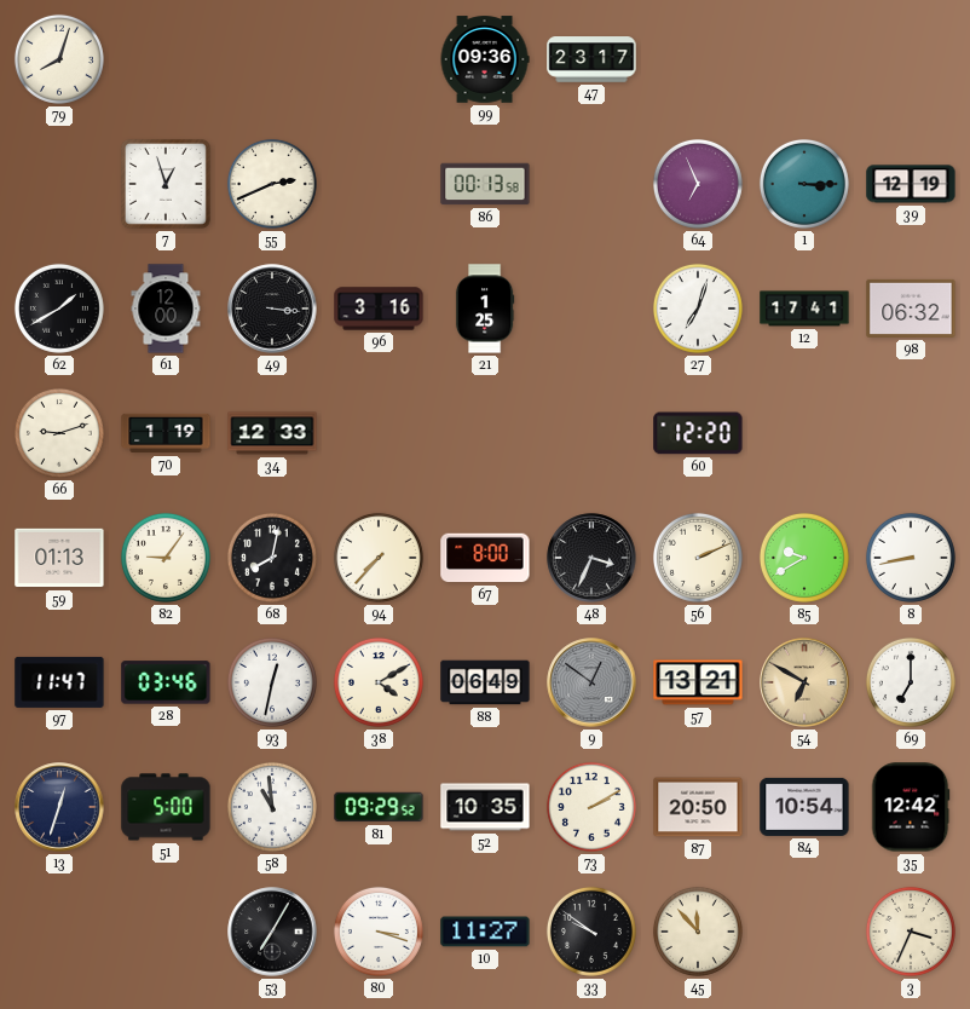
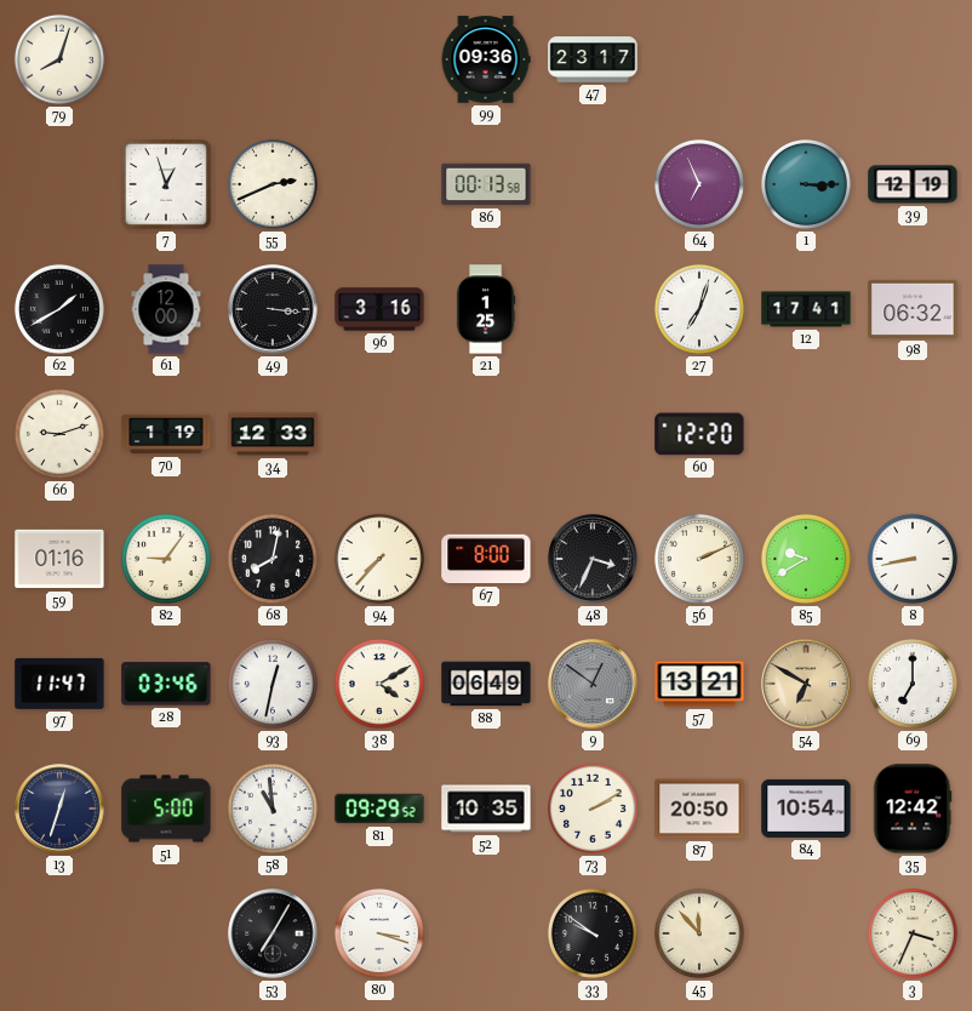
59: 01:13 -> 01:16 (59, 559)
10: 11:27 -> none (485, 932)
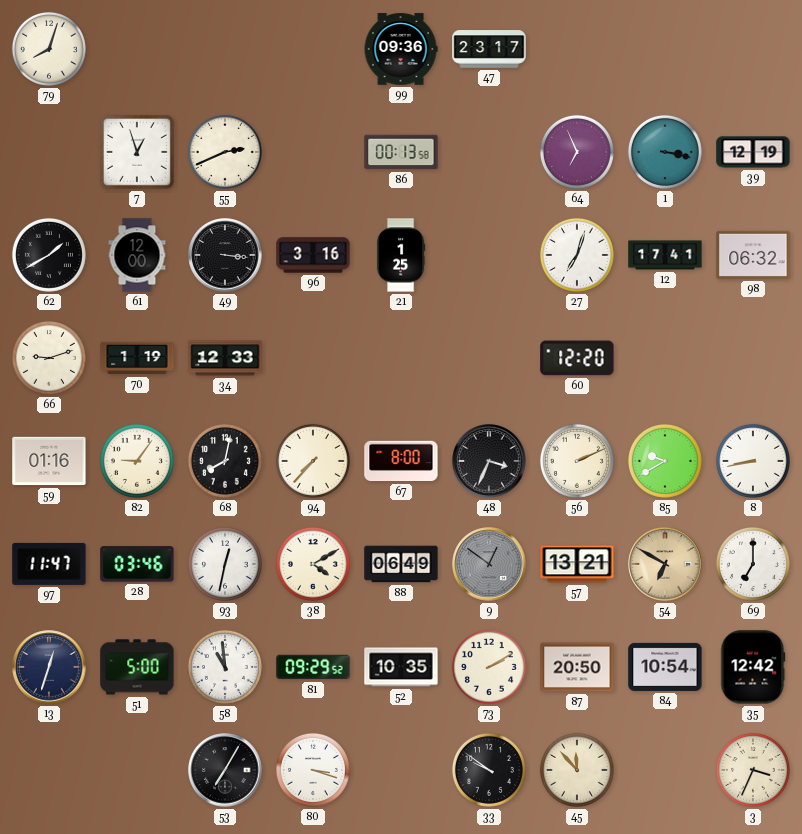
1: 3:15 -> 3:17 (665, 152)
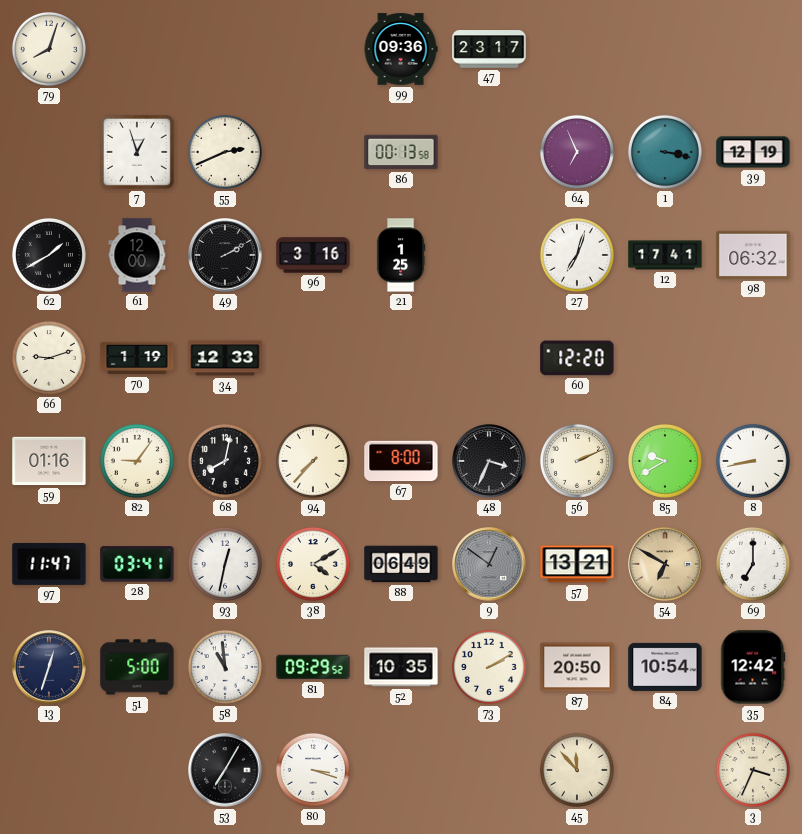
49: 3:16 -> 2:10 (225, 255)
28: 03:46 -> 03:41 (137, 564)
33: 9:51 -> none (489, 770)
